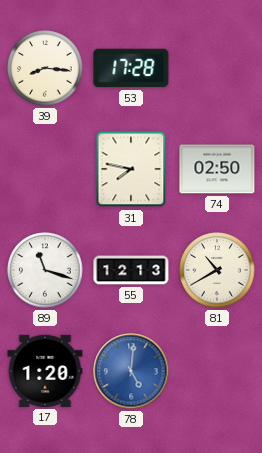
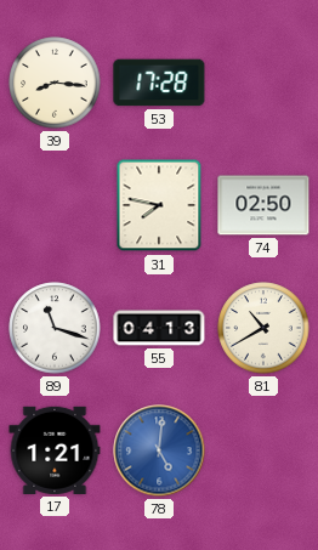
55: 12:13 -> 04:13 (159, 328)
17: 1:20 -> 1:21 (55, 450)
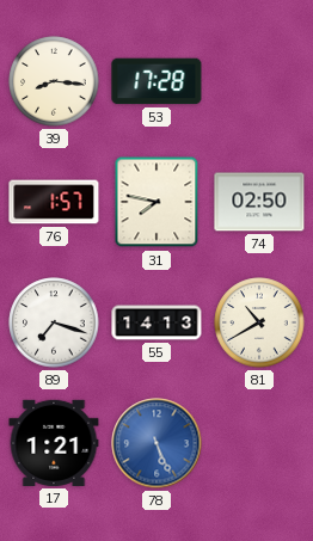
76: none -> 1:57 (54, 202)
89: 11:18 -> 7:18 (54, 322)
55: 04:13 -> 14:13 (156, 322)
78: 5:01 -> 5:26 (156, 443)
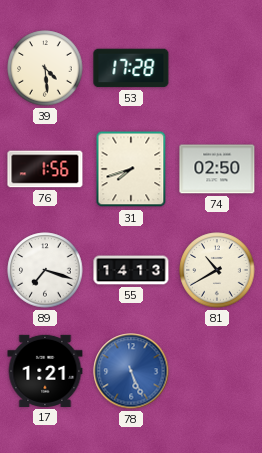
39: 8:16 -> 4:29 (45, 68)
76: 1:57 -> 1:56 (45, 169)
31: 7:47 -> 7:42 (131, 169)
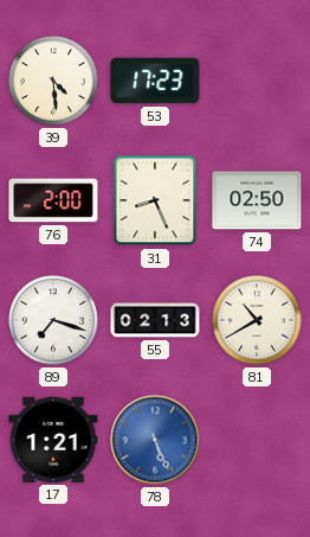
53: 17:28 -> 17:23 (155, 81)
76: 1:56 -> 2:00 (53, 200)
31: 7:42 -> 8:26 (155, 200)
55: 14:13 -> 02:13 (155, 320)
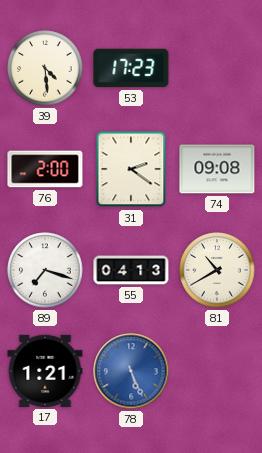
31: 8:26 -> 2:21 (131, 169)
74: 02:50 -> 09:08 (217, 169)
55: 02:13 -> 04:13 (131, 270)
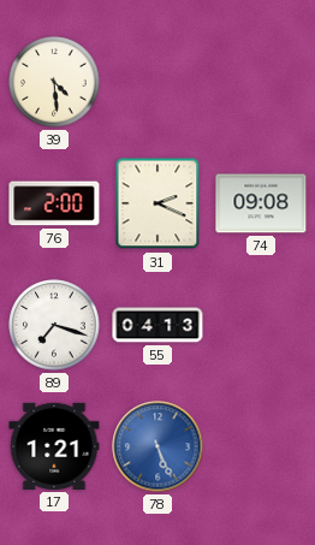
53: 17:23 -> none (131, 68)
31: 2:21 -> 2:19 (157, 203)
81: 10:40 -> none (217, 270)
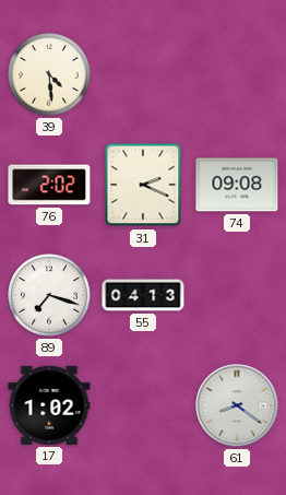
76: 2:00 -> 2:02 (49, 185)
17: 1:21 -> 1:02 (49, 405)
78: 5:26 -> none (157, 446)
61: none -> 8:21 (237, 405)
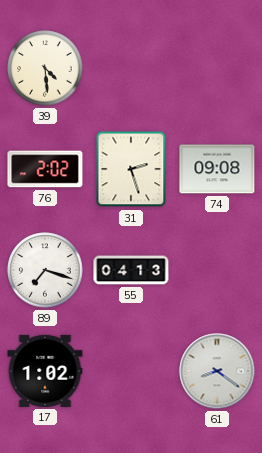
31: 2:19 -> 2:27 (131, 169)
